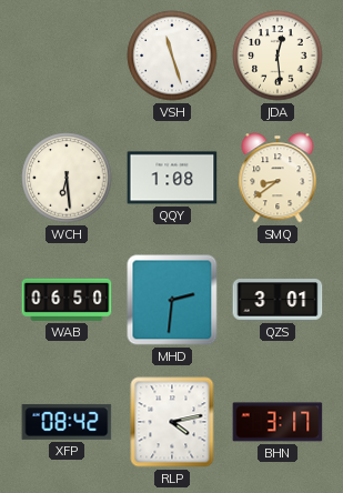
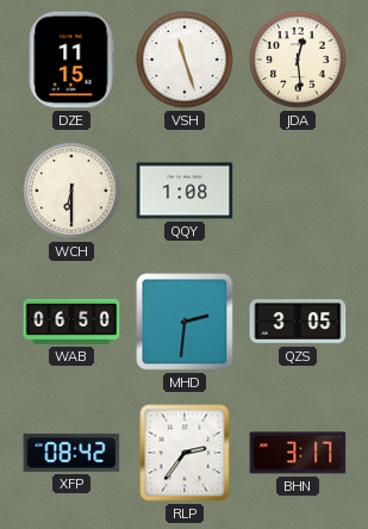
DZE: none -> 11:15 (71, 60)
WCH: 6:29 -> 6:30 (71, 191)
SMQ: 8:39 -> none (278, 178)
QZS: 3:01 -> 3:05 (298, 322)
RLP: 4:13 -> 2:36 (185, 453)
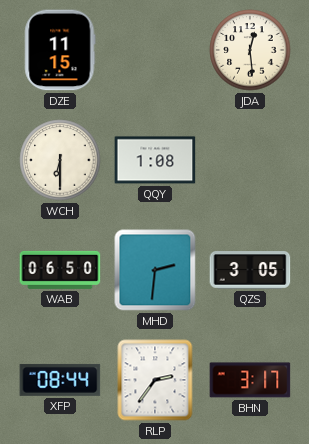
VSH: 11:27 -> none (185, 60)
XFP: 08:42 -> 08:44 (60, 380)
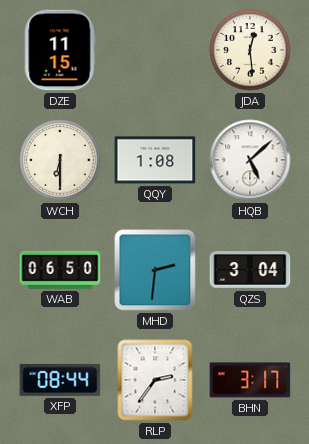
HQB: none -> 5:08 (250, 160)
QZS: 3:05 -> 3:04 (250, 270)
